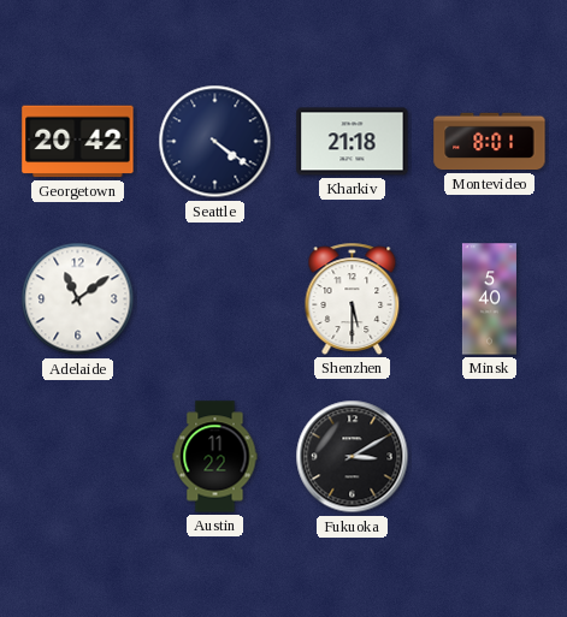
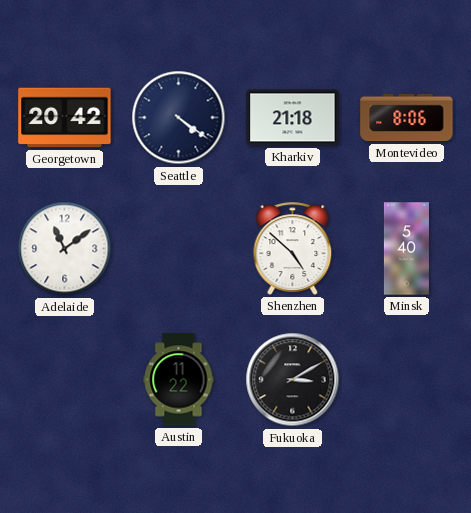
Montevideo: 8:01 -> 8:06 (407, 118)
Shenzhen: 5:30 -> 4:52 (293, 248)
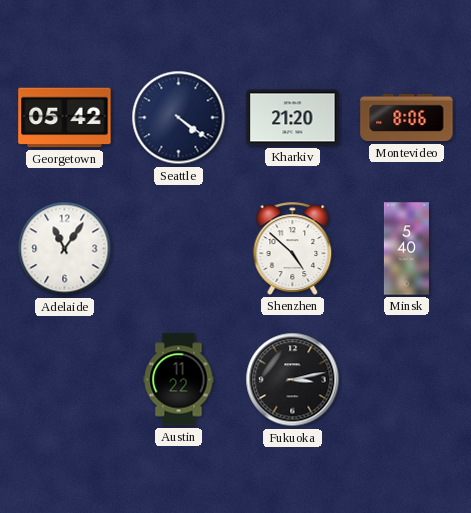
Georgetown: 20:42 -> 05:42 (65, 118)
Kharkiv: 21:18 -> 21:20 (293, 118)
Adelaide: 11:09 -> 11:06 (65, 249)
Fukuoka: 3:10 -> 3:13 (293, 380)
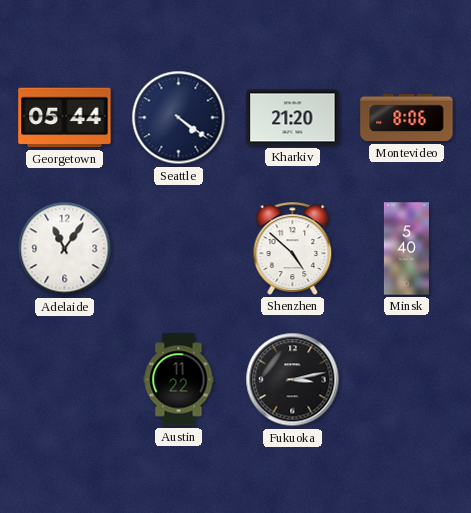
Georgetown: 05:42 -> 05:44 (65, 118)
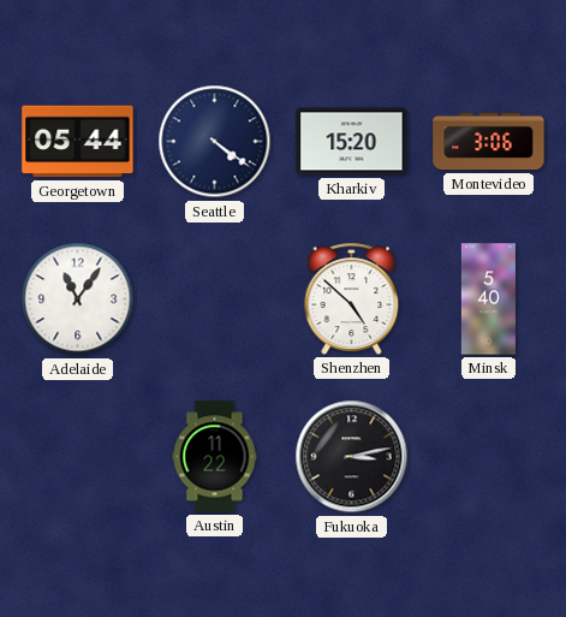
Kharkiv: 21:20 -> 15:20 (352, 142)
Montevideo: 8:06 -> 3:06 (489, 142)
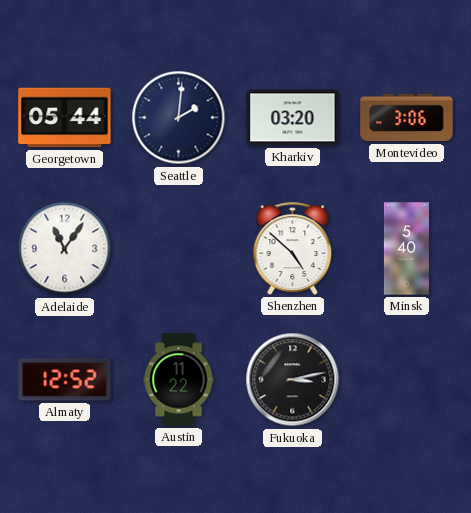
Seattle: 4:21 -> 2:01 (179, 118)
Kharkiv: 15:20 -> 03:20 (293, 118)
Almaty: none -> 12:52 (65, 380)
